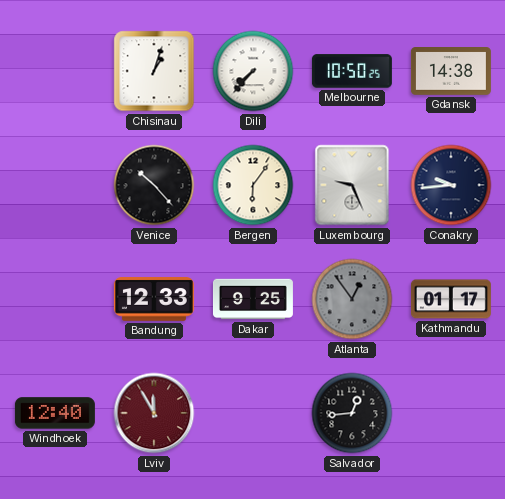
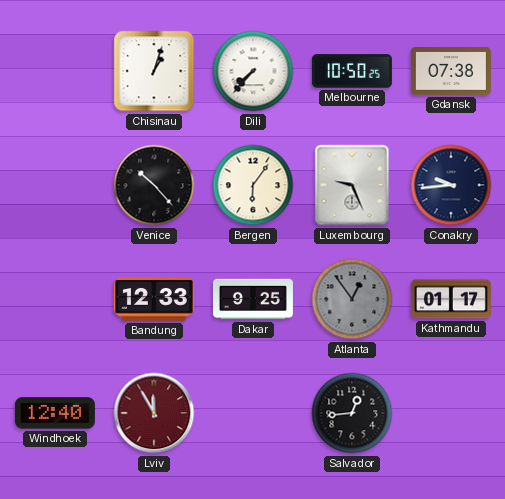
Gdansk: 14:38 -> 07:38 (451, 72)
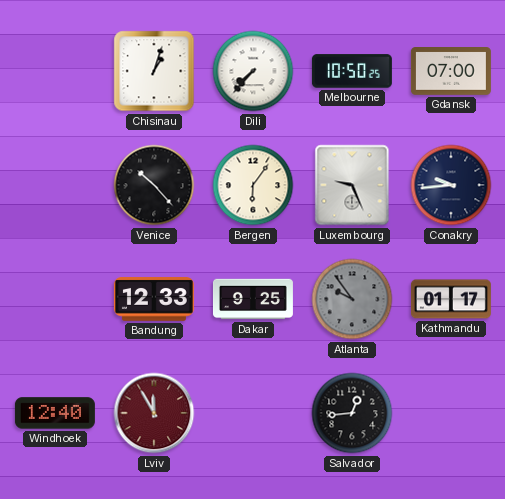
Gdansk: 07:38 -> 07:00 (451, 72)
Atlanta: 12:54 -> 9:54 (352, 299)
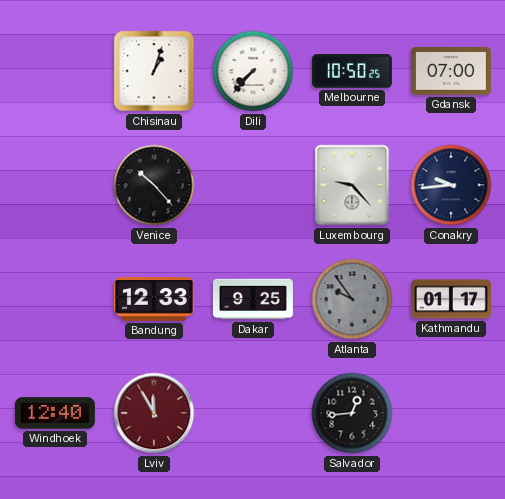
Bergen: 6:06 -> none (253, 185)
Luxembourg: 9:26 -> 9:23 (352, 185)
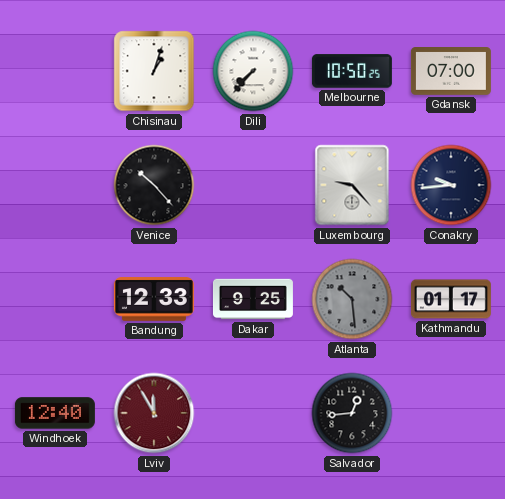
Atlanta: 9:54 -> 10:29 (352, 299)
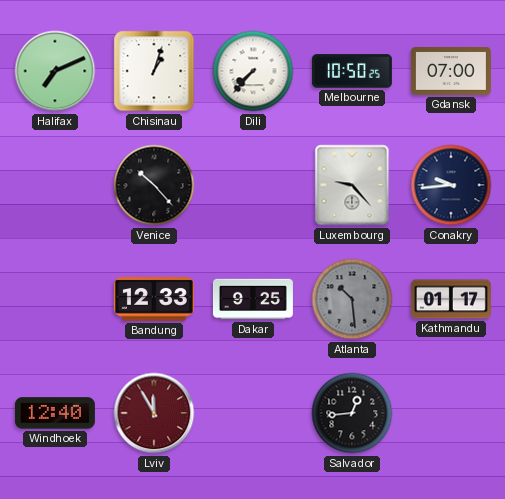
Halifax: none -> 7:11 (55, 71)
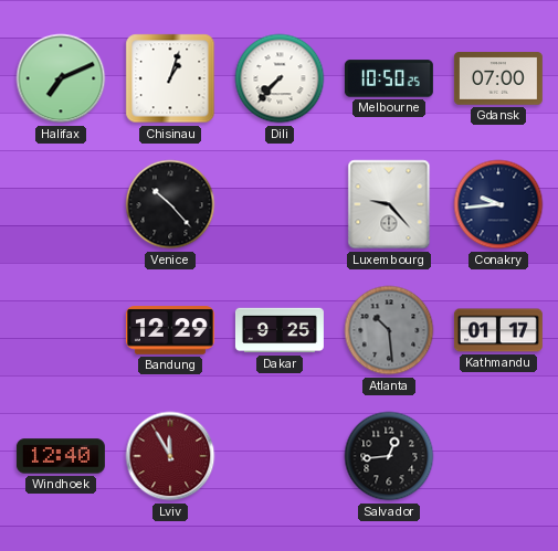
Bandung: 12:33 -> 12:29 (170, 330)
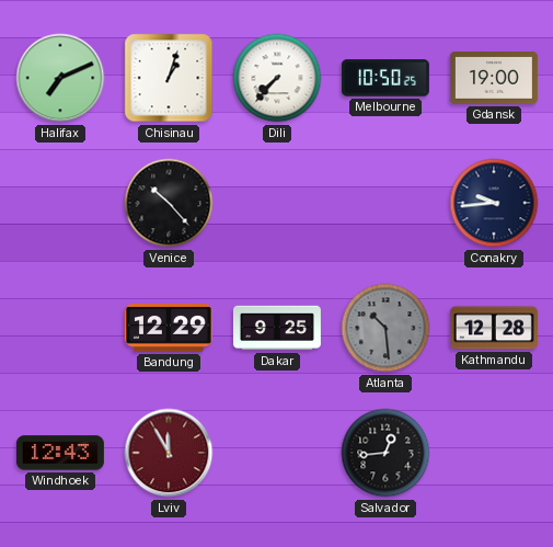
Gdansk: 07:00 -> 19:00 (494, 79)
Luxembourg: 9:23 -> none (389, 204)
Kathmandu: 01:17 -> 12:28 (494, 328)
Windhoek: 12:40 -> 12:43 (60, 453)
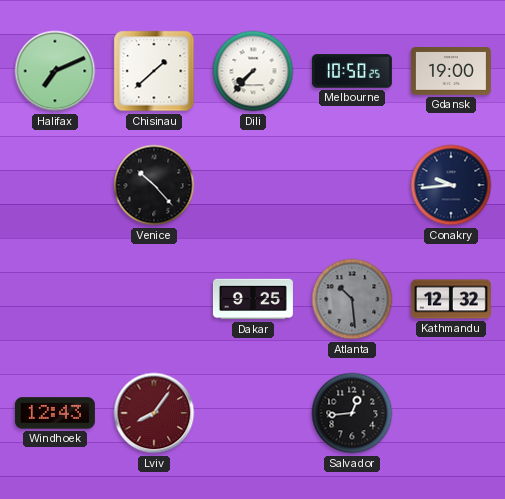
Chisinau: 1:03 -> 1:38 (154, 71)
Bandung: 12:29 -> none (169, 328)
Kathmandu: 12:28 -> 12:32 (451, 299)
Lviv: 11:55 -> 8:06 (154, 413)
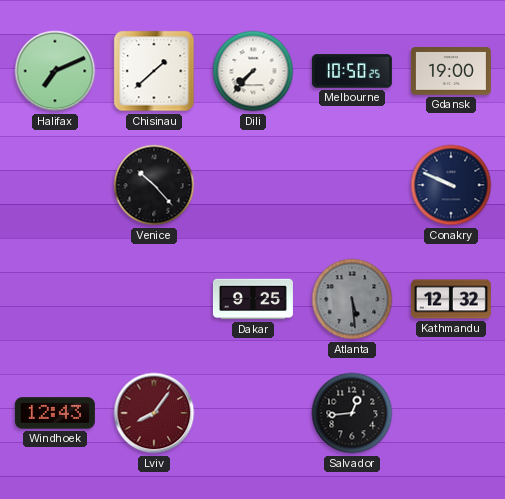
Conakry: 9:44 -> 9:49 (451, 185)
Atlanta: 10:29 -> 5:29 (352, 299)
